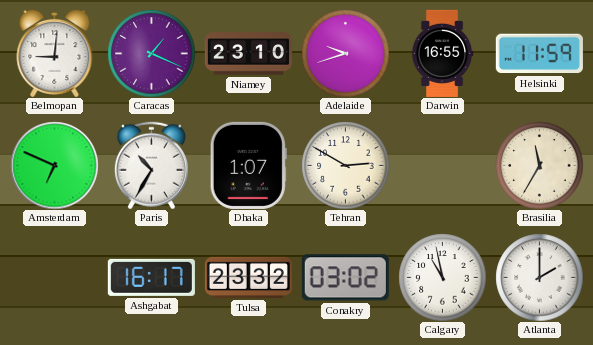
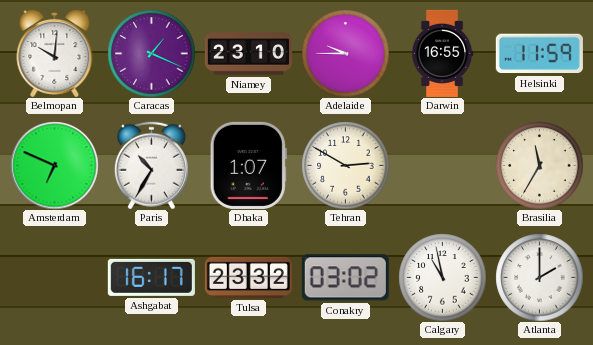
Belmopan: 9:01 -> 10:01 (55, 53)
Adelaide: 9:42 -> 9:45 (345, 53)
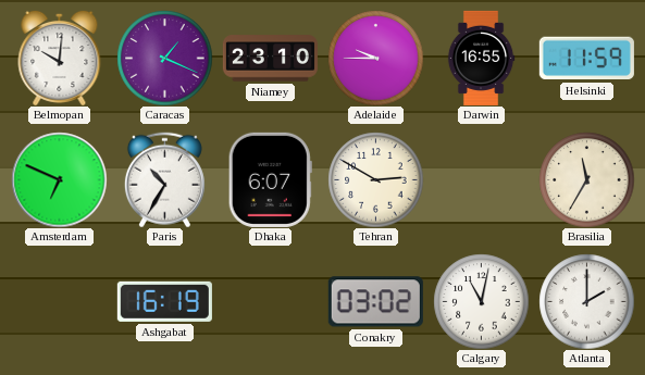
Dhaka: 1:07 -> 6:07 (270, 179)
Ashgabat: 16:17 -> 16:19 (164, 301)
Tulsa: 23:32 -> none (248, 277)
Calgary: 10:58 -> 11:02 (481, 301)
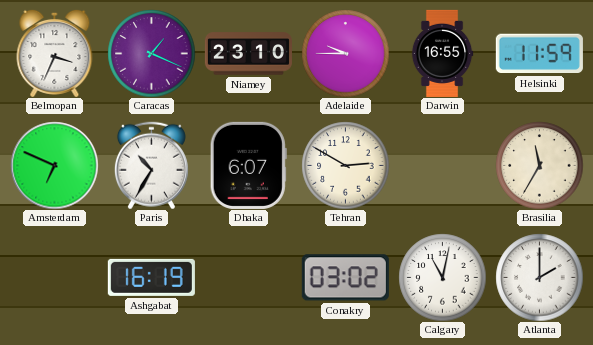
Belmopan: 10:01 -> 3:34 (55, 53)
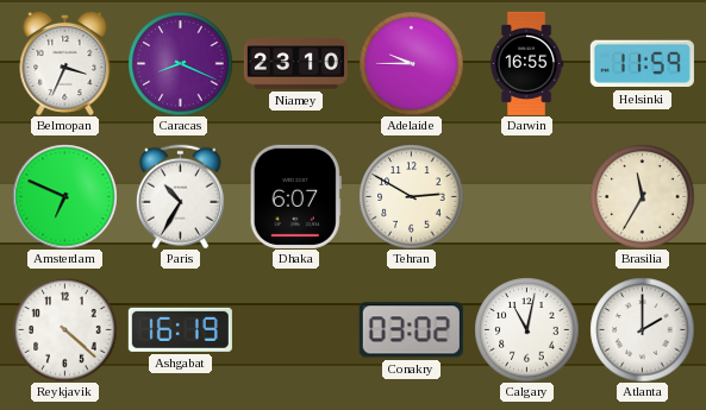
Caracas: 1:19 -> 8:19 (180, 63)
Reykjavik: none -> 4:22 (64, 329)
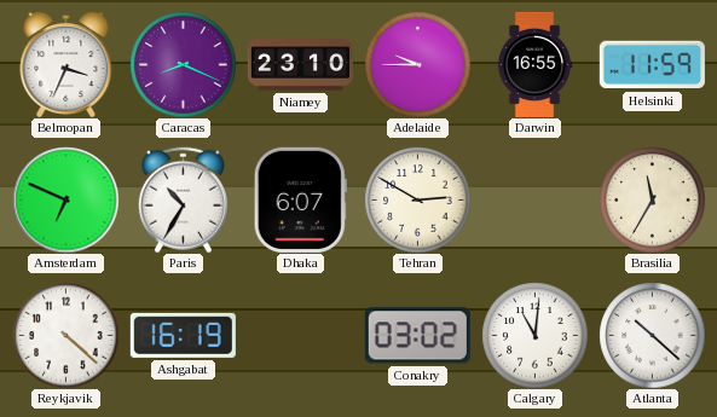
Calgary: 11:02 -> 11:01 (534, 335)
Atlanta: 2:00 -> 10:22 (652, 335)
